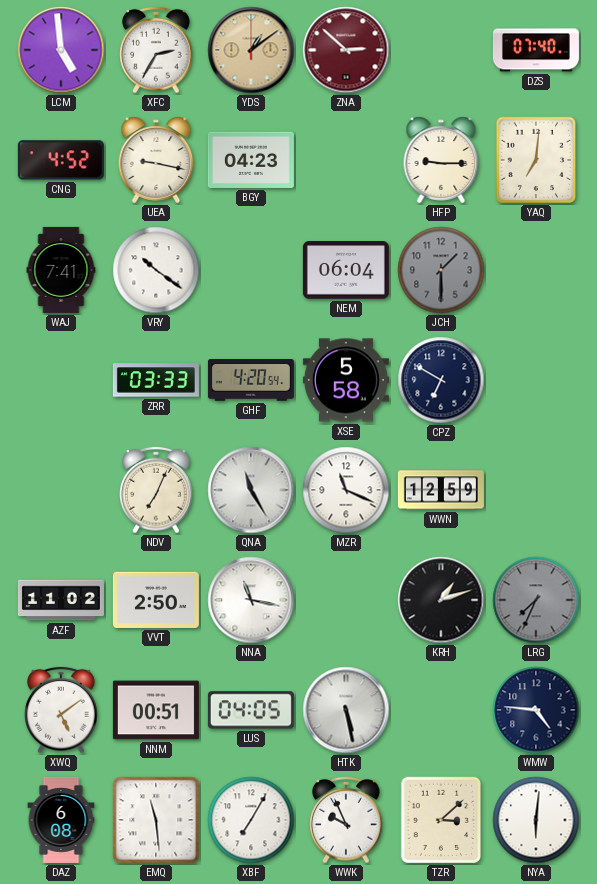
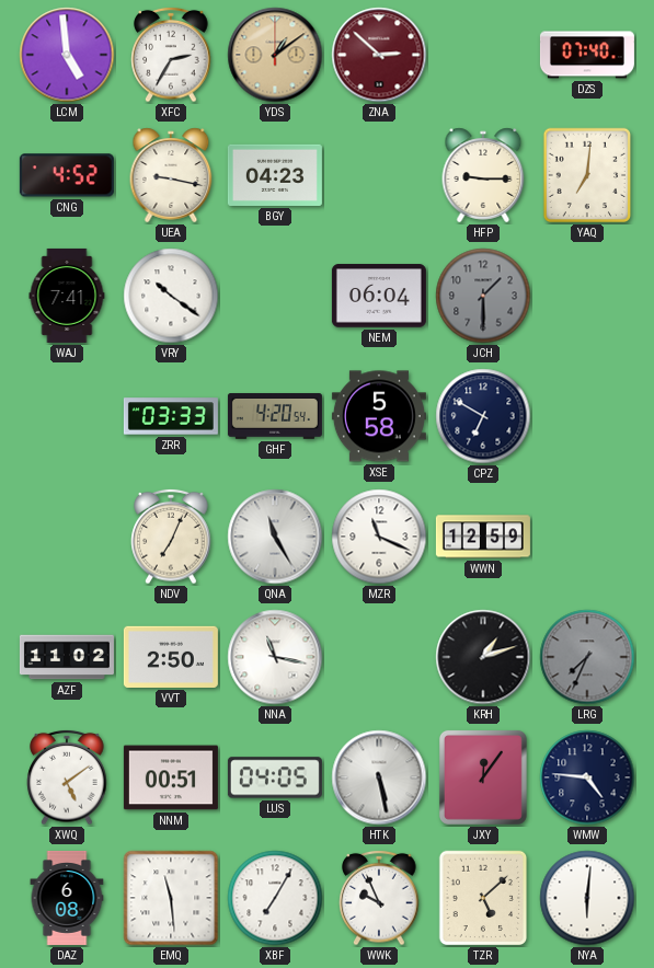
JXY: none -> 12:06 (483, 777)
TZR: 3:08 -> 5:08 (483, 898)
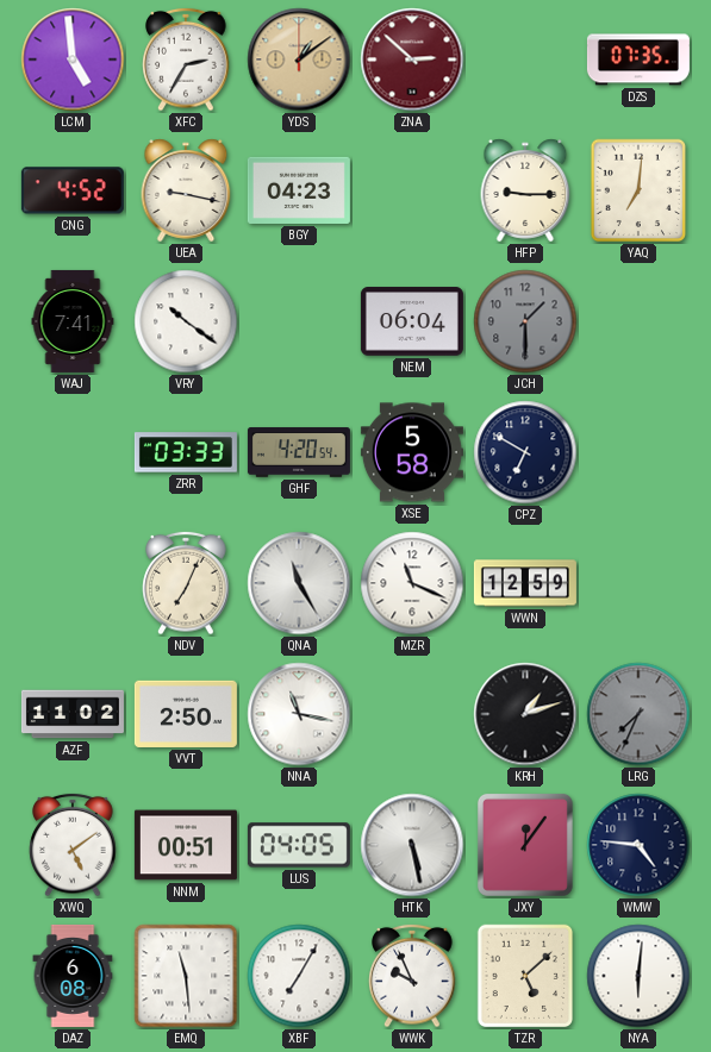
DZS: 07:40 -> 07:35 (638, 60)
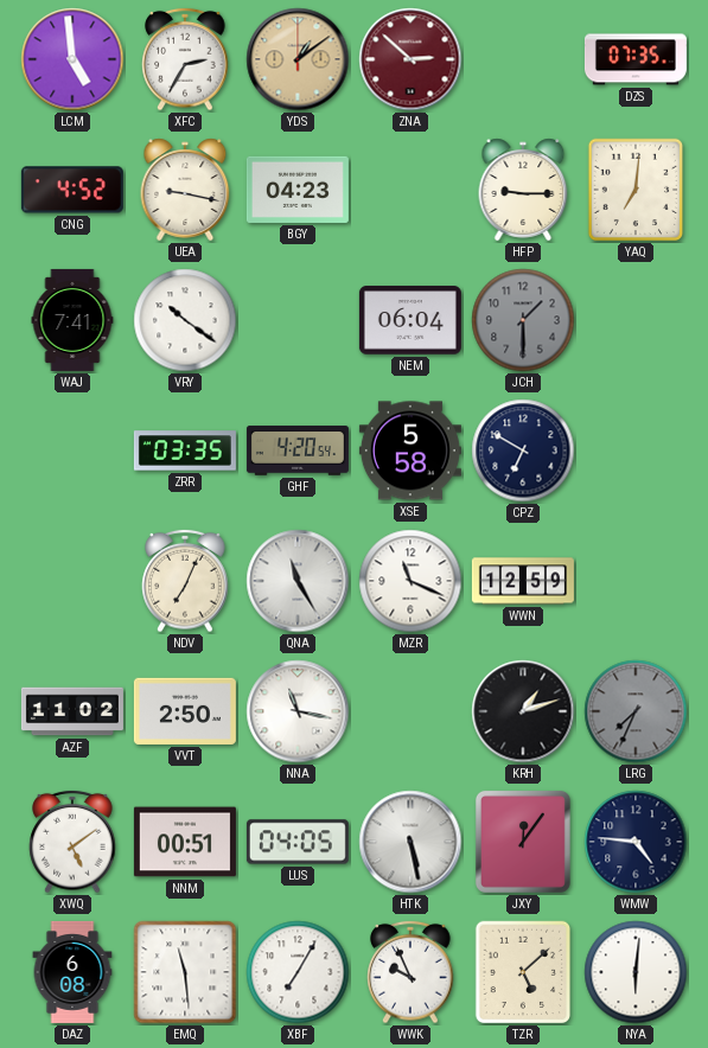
ZRR: 03:33 -> 03:35 (185, 450)
